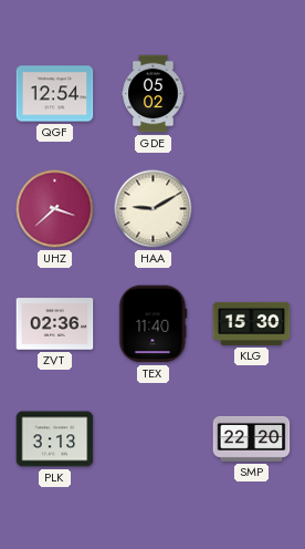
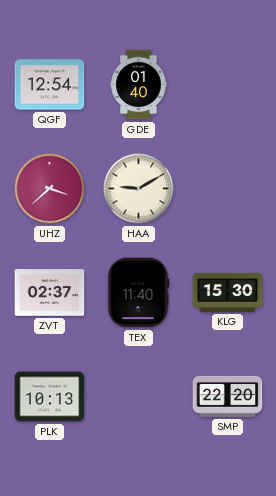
GDE: 05:02 -> 01:40 (139, 85)
ZVT: 02:36 -> 02:37 (50, 293)
PLK: 3:13 -> 10:13 (50, 397)
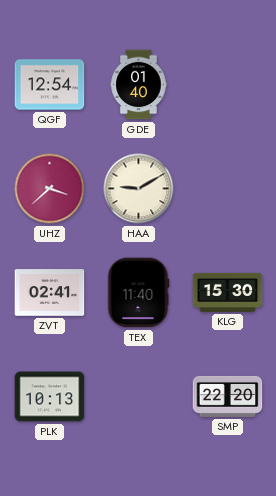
ZVT: 02:37 -> 02:41 (50, 293)
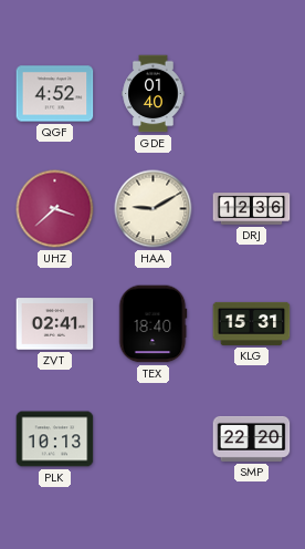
QGF: 12:54 -> 4:52 (55, 94)
DRJ: none -> 12:36 (252, 209)
TEX: 11:40 -> 18:40 (152, 324)
KLG: 15:30 -> 15:31 (252, 323)
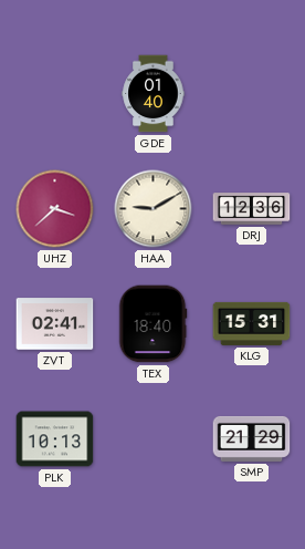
QGF: 4:52 -> none (55, 94)
SMP: 22:20 -> 21:29 (252, 438)
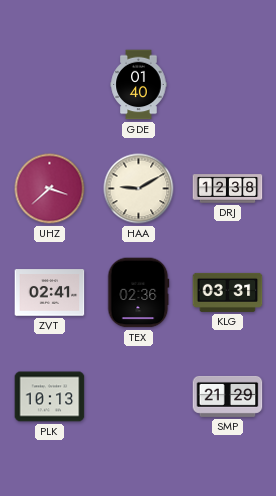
DRJ: 12:36 -> 12:38 (228, 189)
TEX: 18:40 -> 02:36 (138, 293)
KLG: 15:31 -> 03:31 (228, 292)
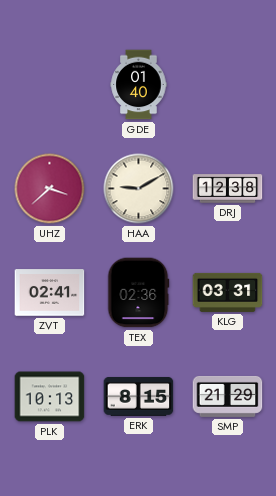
ERK: none -> 8:15 (139, 397)
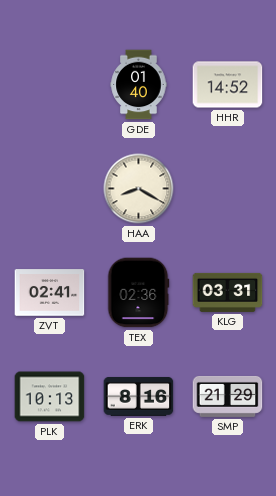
HHR: none -> 14:52 (228, 85)
UHZ: 3:38 -> none (50, 189)
HAA: 9:10 -> 8:20 (139, 189)
DRJ: 12:38 -> none (228, 189)
ERK: 8:15 -> 8:16 (139, 397)
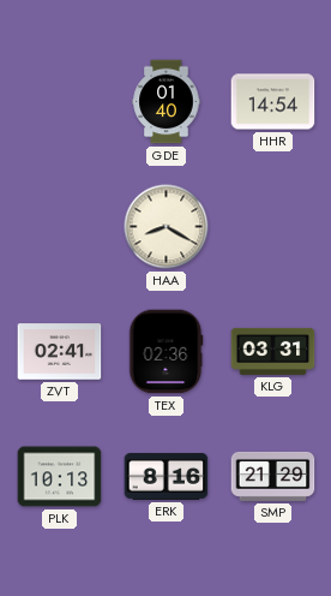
HHR: 14:52 -> 14:54 (273, 102)
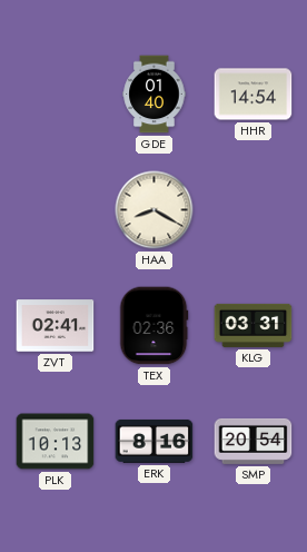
SMP: 21:29 -> 20:54 (254, 441)
